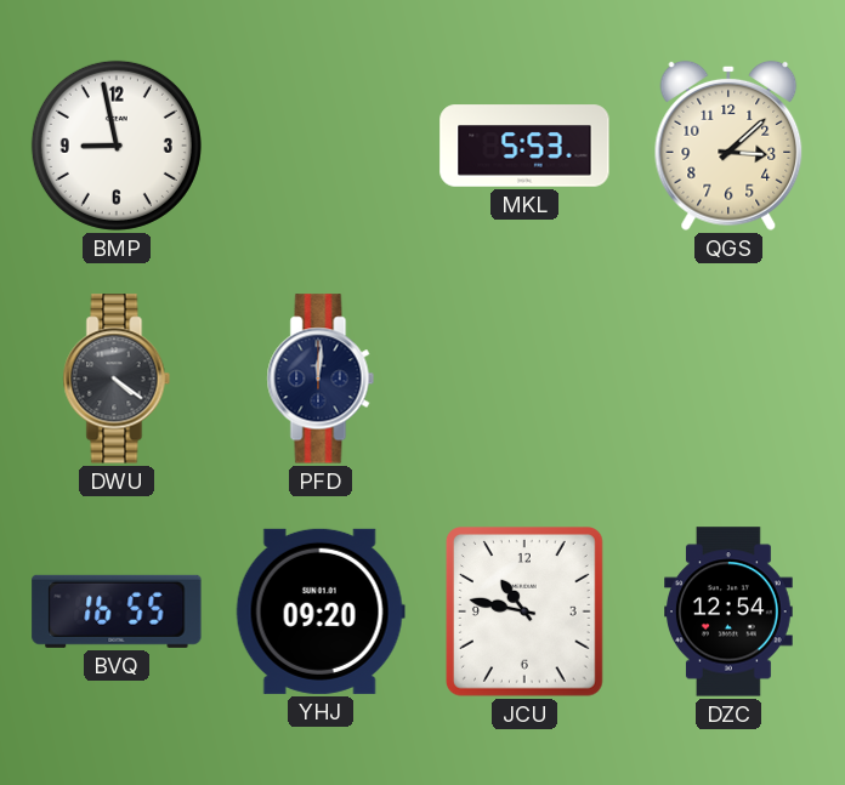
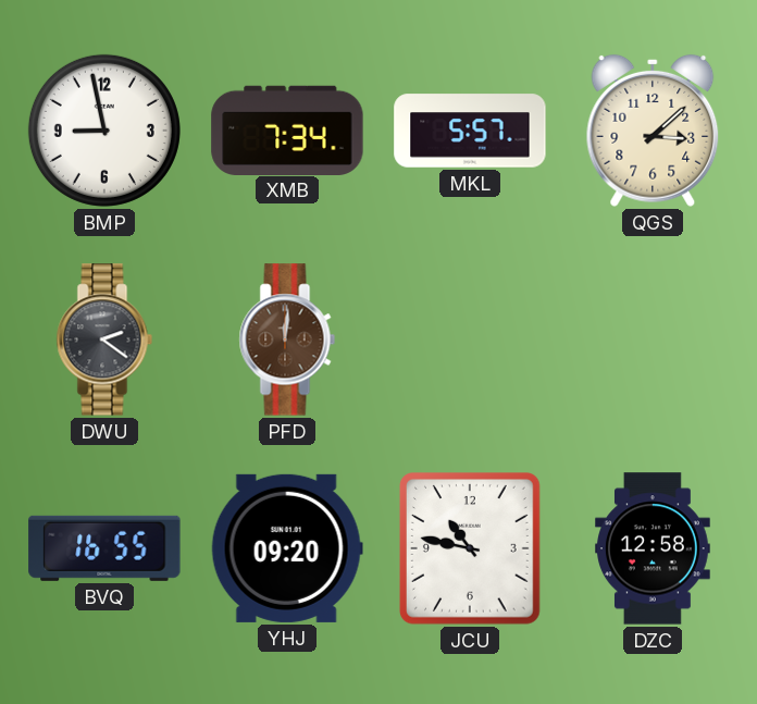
XMB: none -> 7:34 (287, 129)
MKL: 5:53 -> 5:57 (470, 131)
DWU: 4:21 -> 2:21 (104, 339)
PFD dial: navy -> brown (287, 339)
DZC: 12:54 -> 12:58 (654, 548)
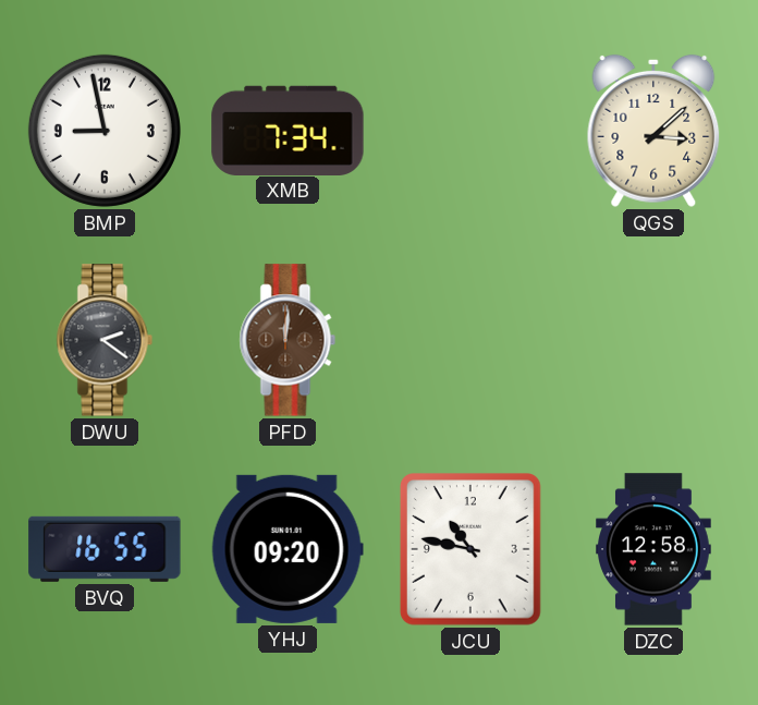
MKL: 5:57 -> none (470, 131)
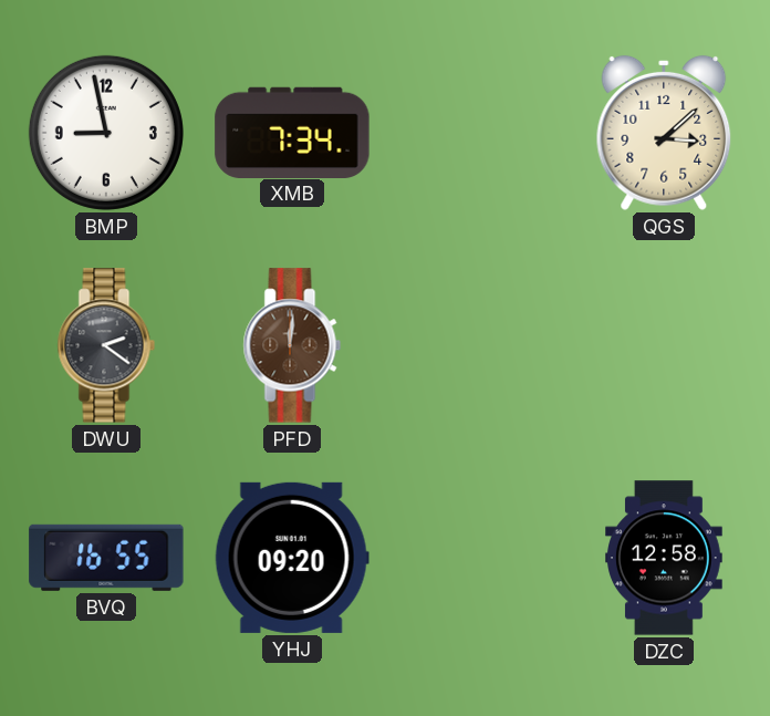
JCU: 10:47 -> none (472, 550)
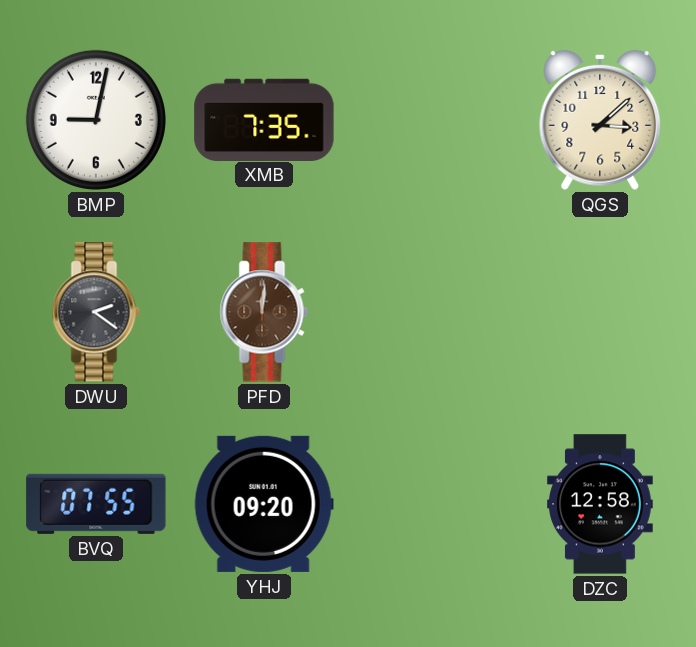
BMP: 8:58 -> 9:02 (96, 120)
XMB: 7:34 -> 7:35 (264, 119)
BVQ: 16:55 -> 07:55 (96, 504)
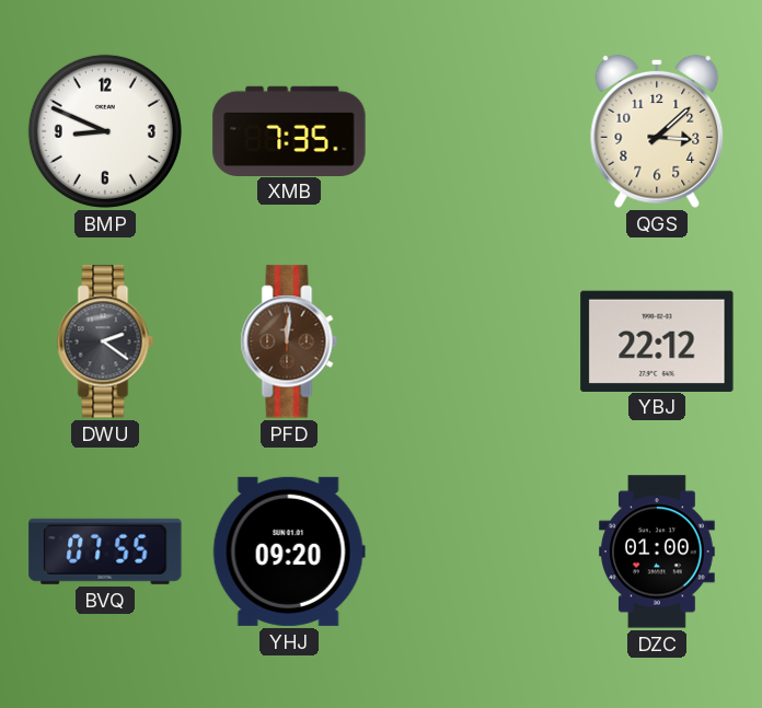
BMP: 9:02 -> 8:49 (105, 131)
YBJ: none -> 22:12 (657, 340)
DZC: 12:58 -> 01:00 (658, 552)
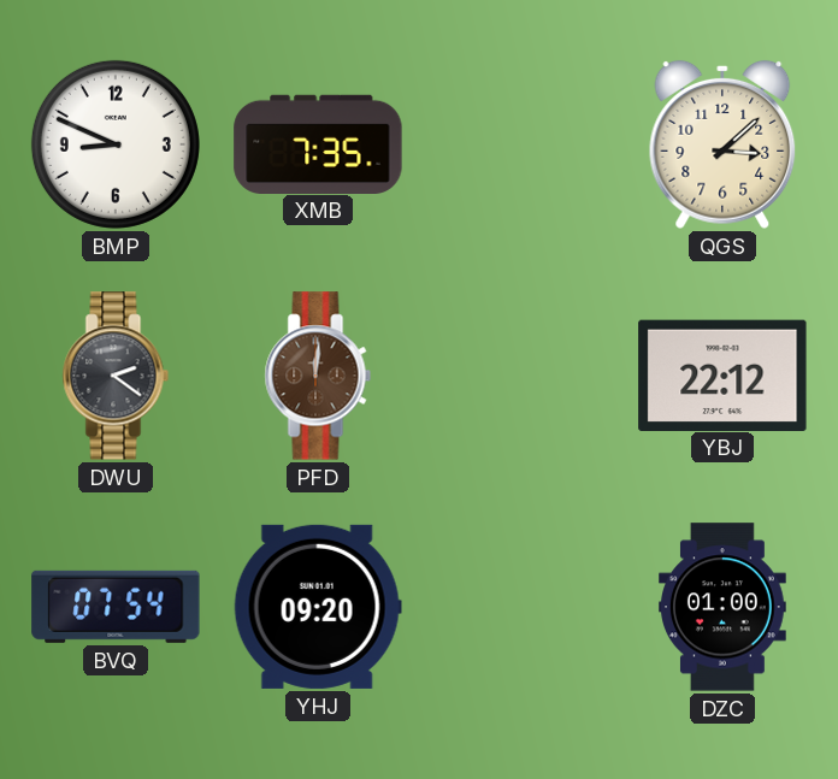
BVQ: 07:55 -> 07:54 (116, 607)
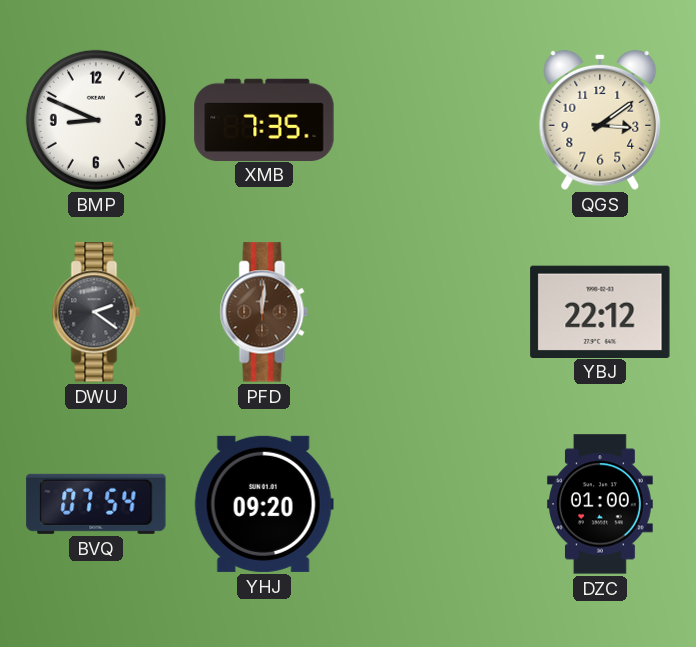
QGS: 3:08 -> 3:09 (600, 120)
